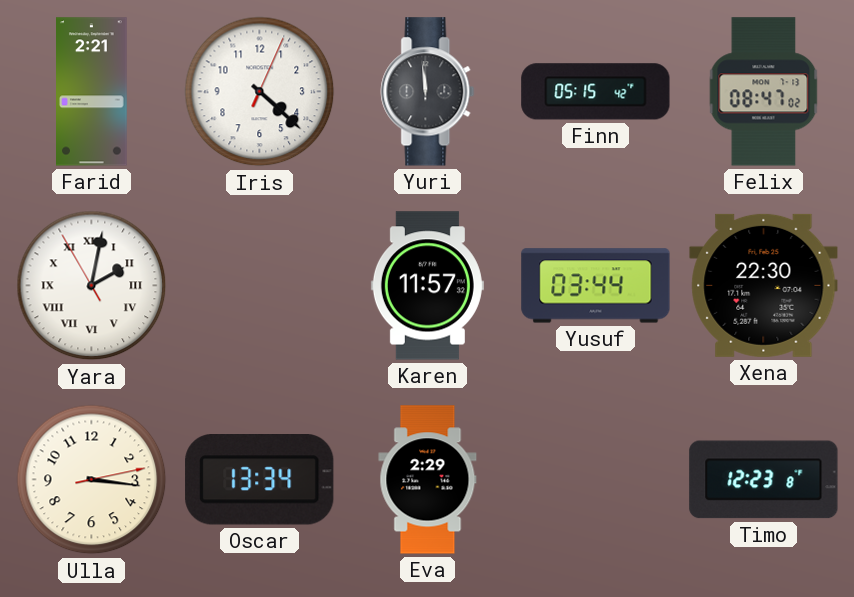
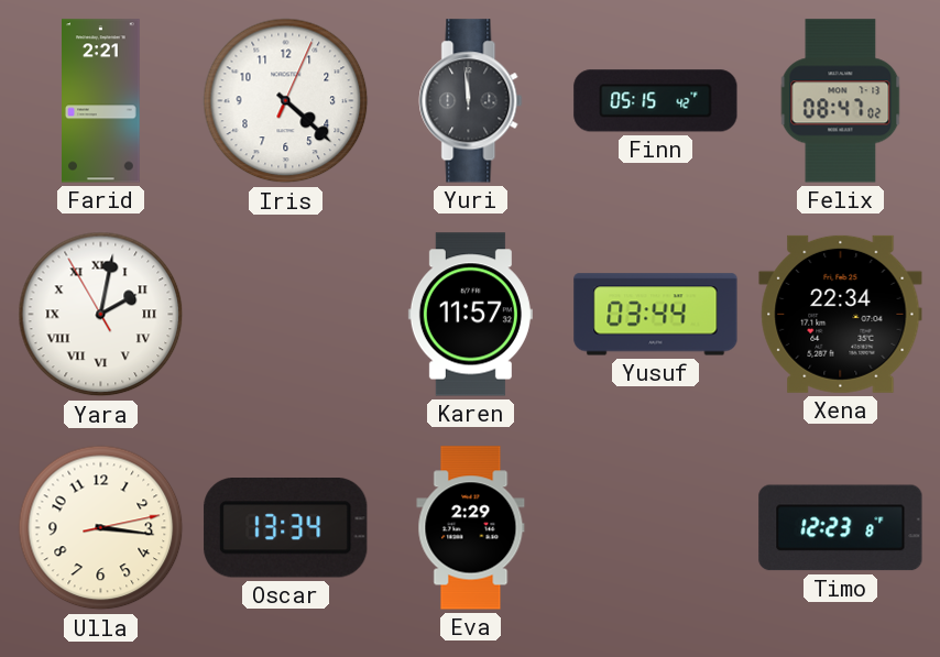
Xena: 22:30 -> 22:34 (841, 314)
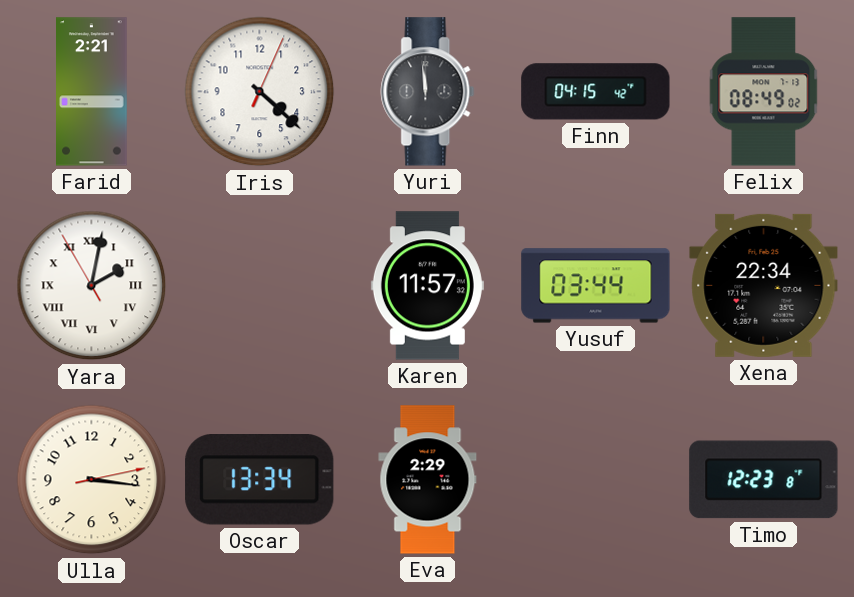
Finn: 05:15 -> 04:15 (596, 92)
Felix: 08:47 -> 08:49 (764, 92)
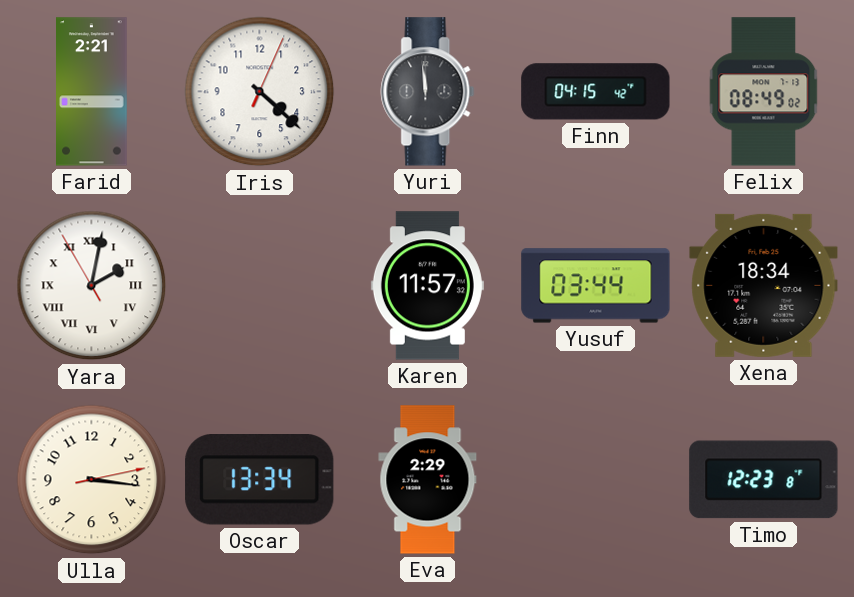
Xena: 22:34 -> 18:34 (764, 285)
